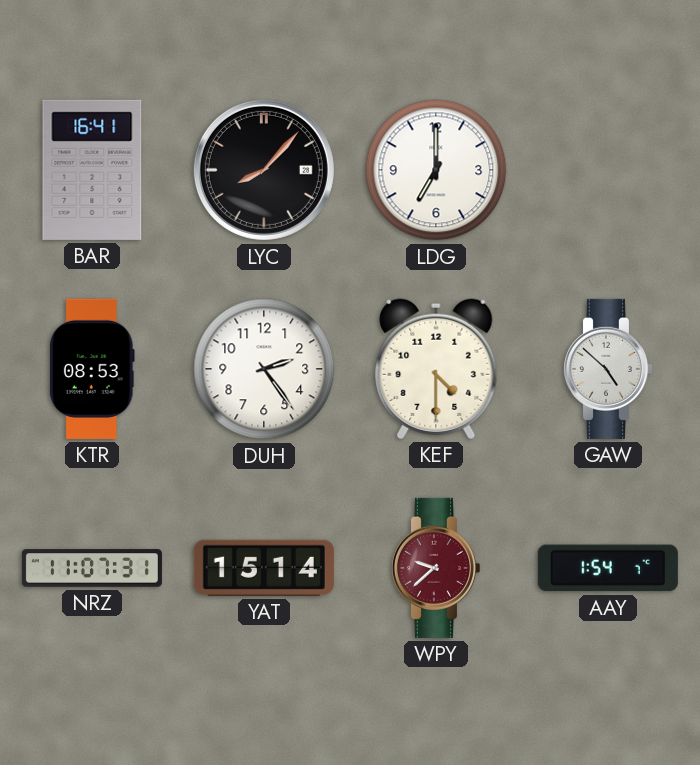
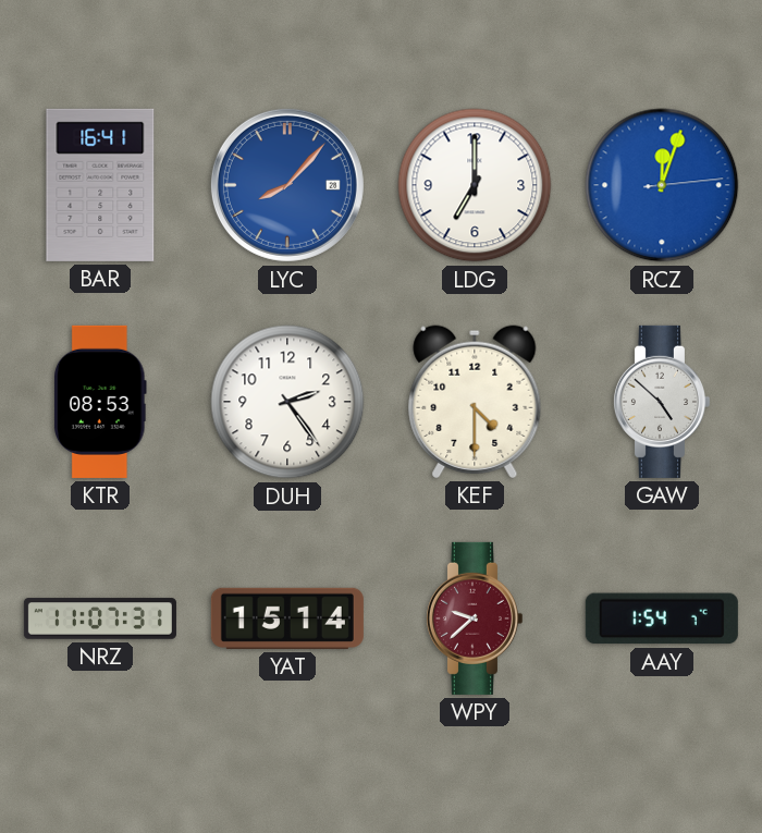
LYC dial: black -> blue (287, 185)
RCZ: none -> 12:03 (662, 185)
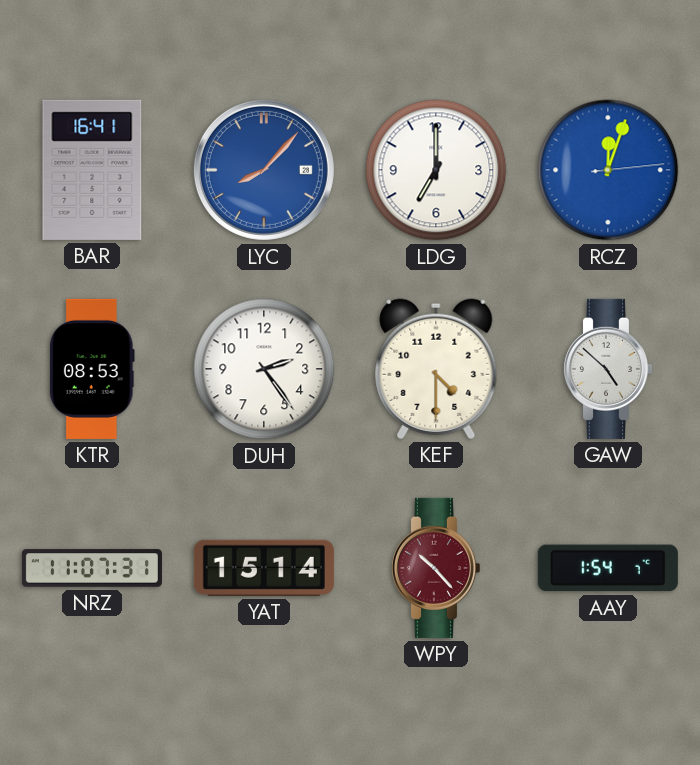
WPY: 9:38 -> 10:23 (435, 568)
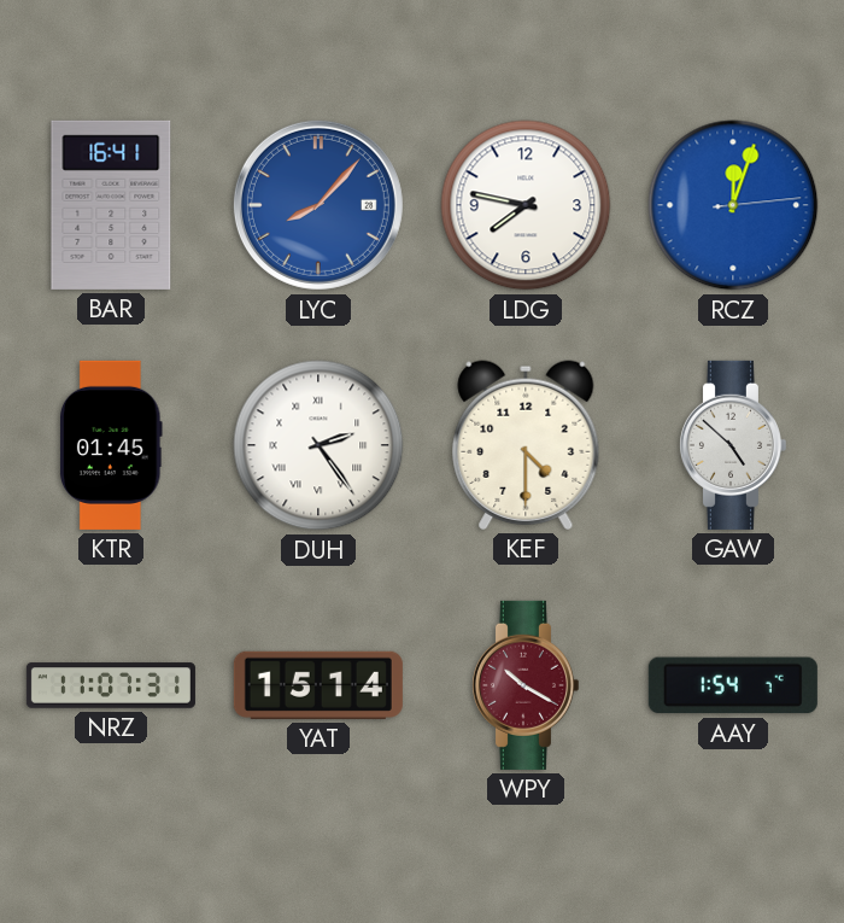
LDG: 7:00 -> 7:47 (526, 205)
KTR: 08:53 -> 01:45 (111, 445)
DUH numerals: Arabic -> Roman (318, 445)
WPY: 10:23 -> 10:20 (524, 685)
